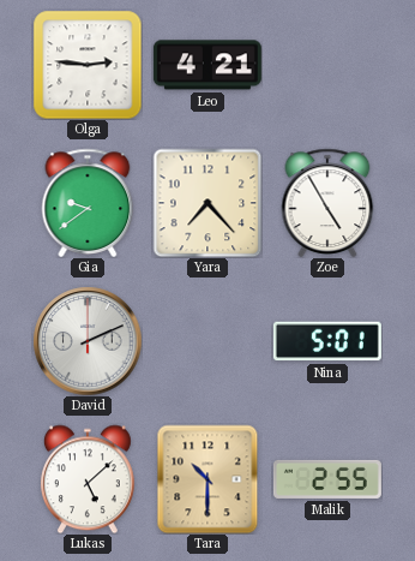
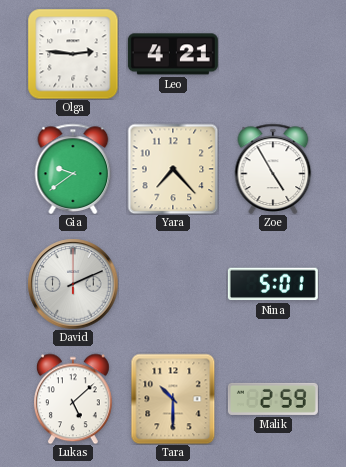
Malik: 2:55 -> 2:59 (273, 399)
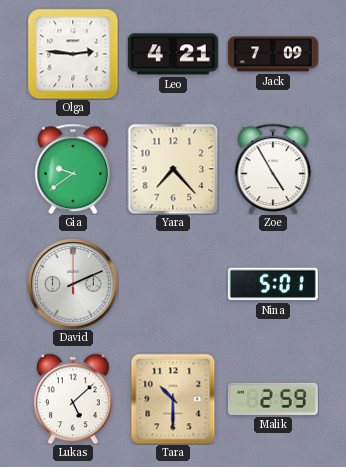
Jack: none -> 7:09 (273, 54)
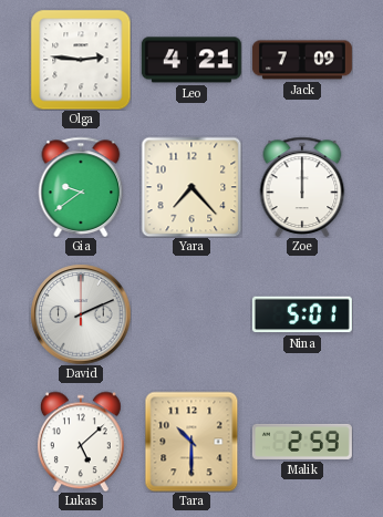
Zoe: 4:55 -> 12:00 (302, 187)
